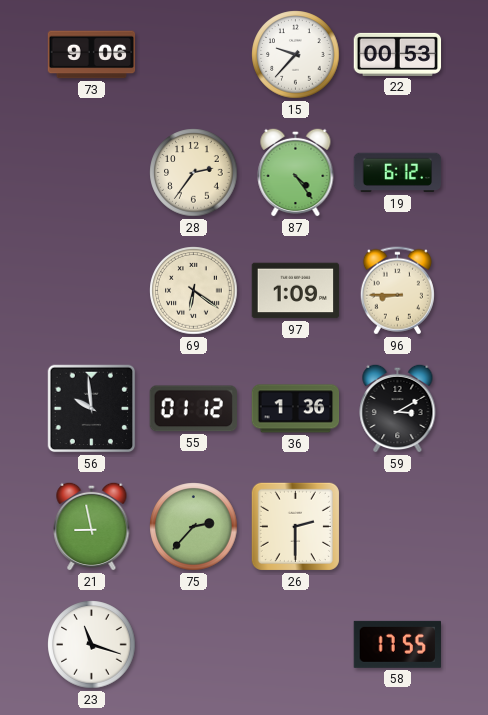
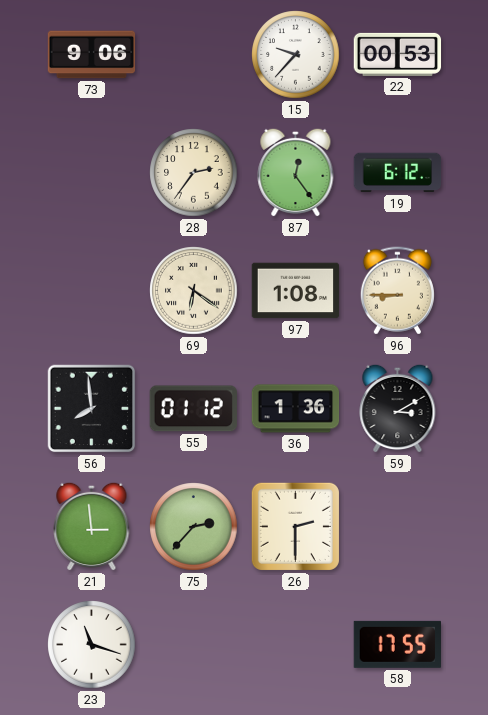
87: 4:24 -> 12:24 (296, 172)
97: 1:09 -> 1:08 (296, 291)
56: 9:59 -> 7:59 (92, 409)
21: 8:58 -> 2:59 (92, 526)
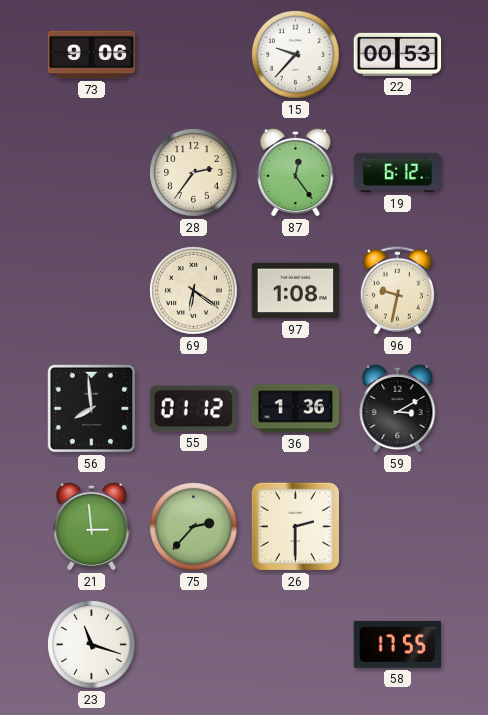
96: 8:45 -> 9:32 (397, 291)
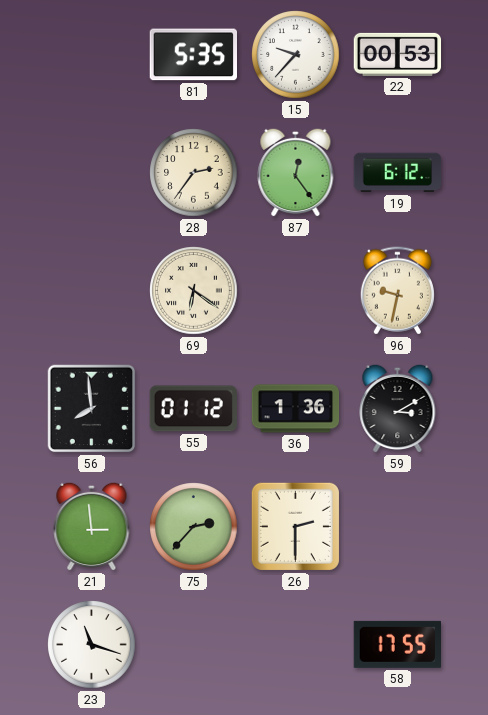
73: 9:06 -> none (92, 55)
81: none -> 5:35 (193, 55)
97: 1:08 -> none (296, 291)
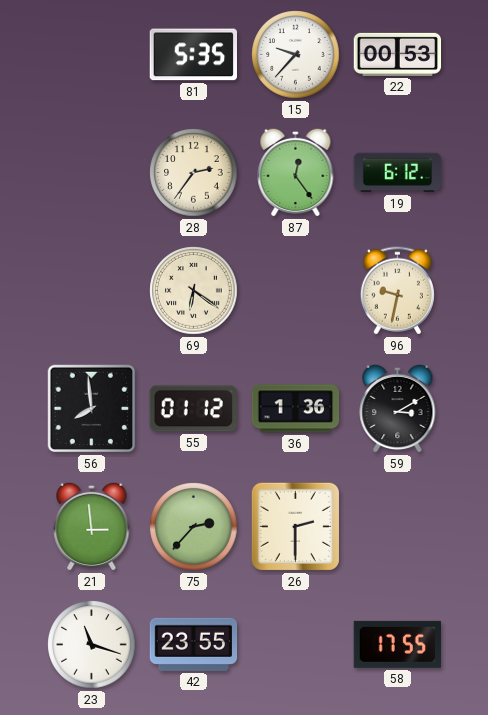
42: none -> 23:55 (194, 644)
